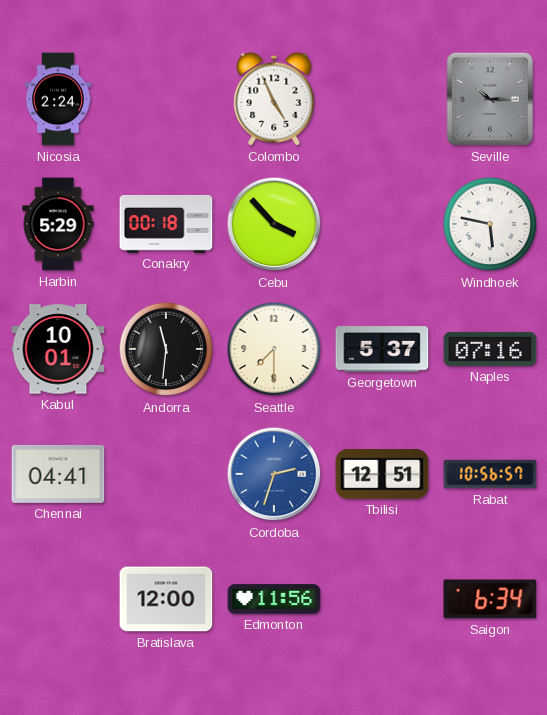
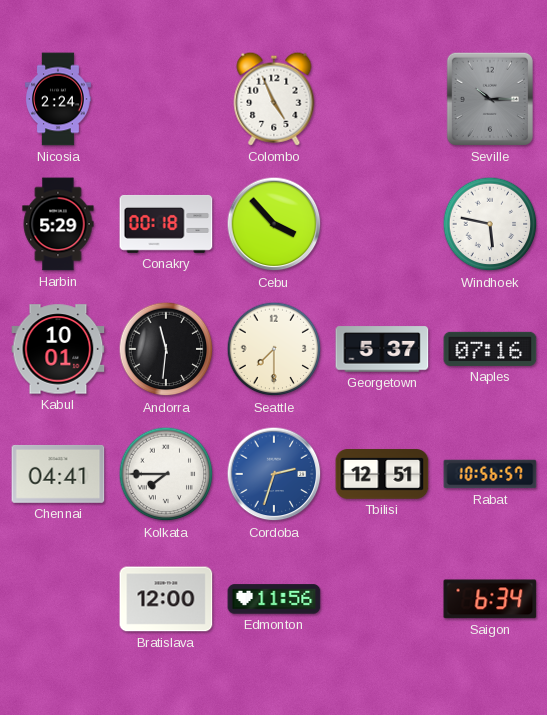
Kolkata: none -> 7:45 (166, 474)
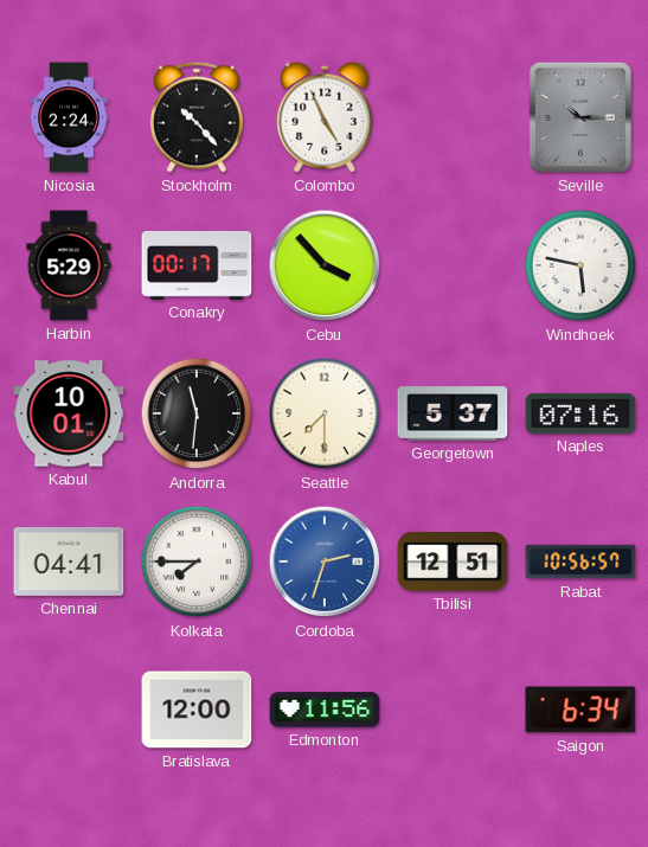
Stockholm: none -> 10:23 (197, 117)
Conakry: 00:18 -> 00:17 (197, 265)
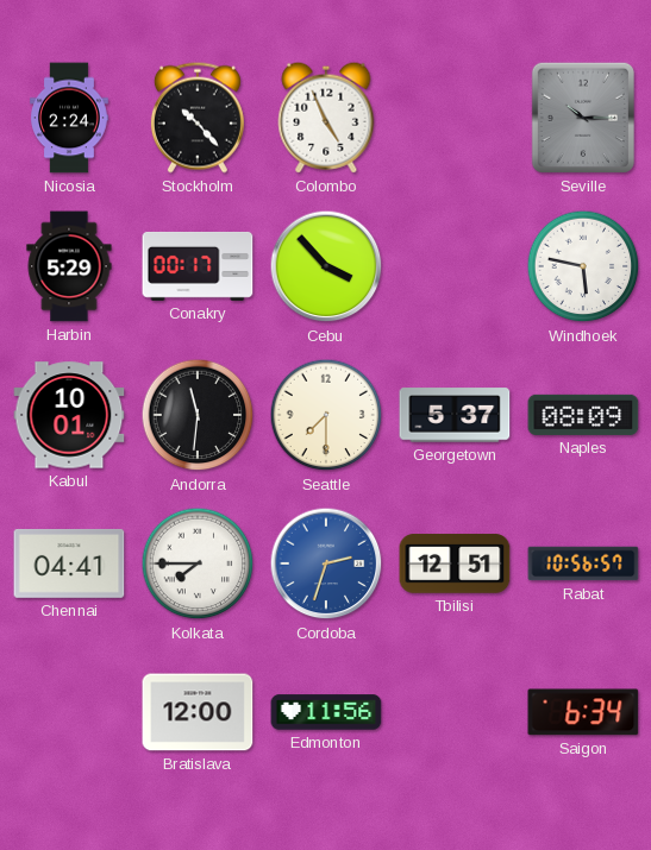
Naples: 07:16 -> 08:09 (583, 415)
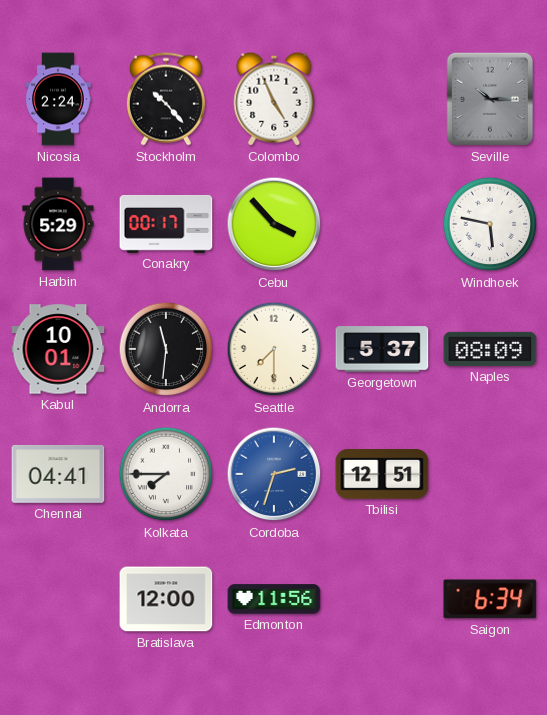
Rabat: 10:56 -> none (583, 563)
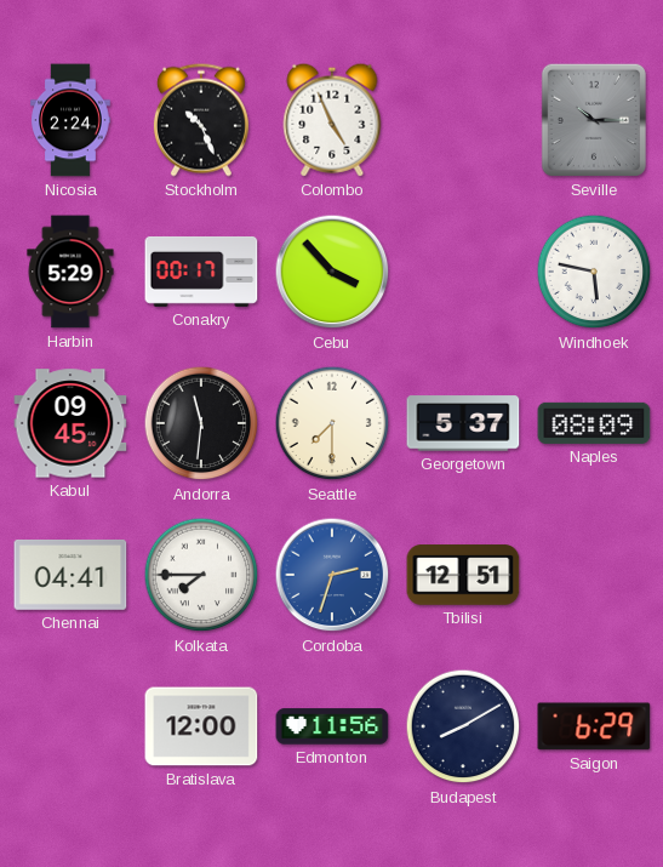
Stockholm: 10:23 -> 10:26 (201, 120)
Kabul: 10:01 -> 09:45 (70, 423)
Budapest: none -> 8:10 (463, 726)
Saigon: 6:34 -> 6:29 (594, 726)
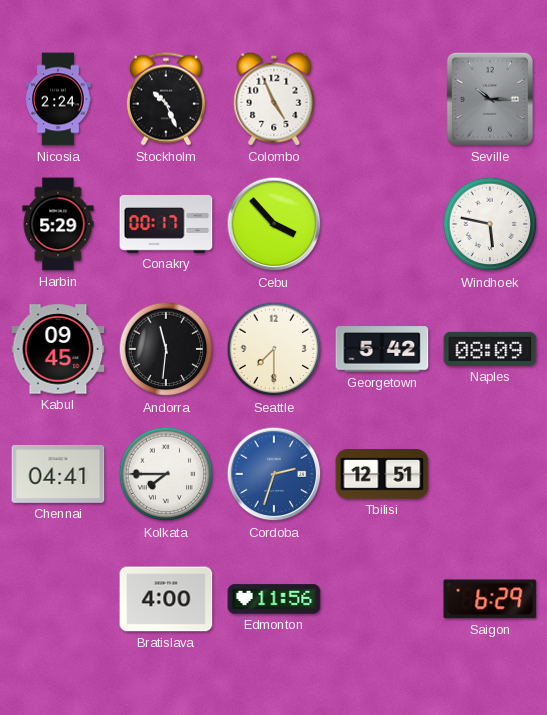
Georgetown: 5:37 -> 5:42 (382, 349)
Bratislava: 12:00 -> 4:00 (166, 599)
Budapest: 8:10 -> none (463, 726)
